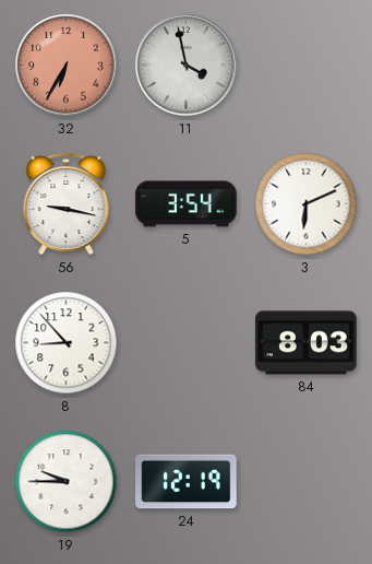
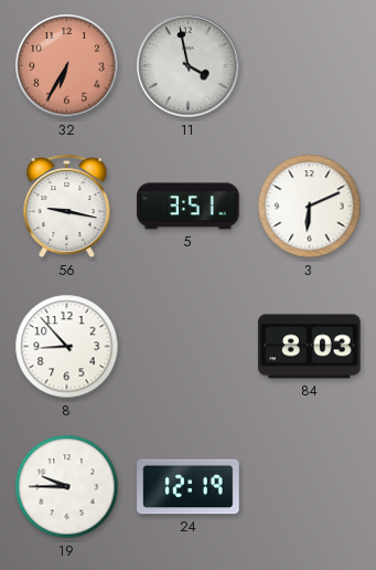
5: 3:54 -> 3:51 (189, 207)
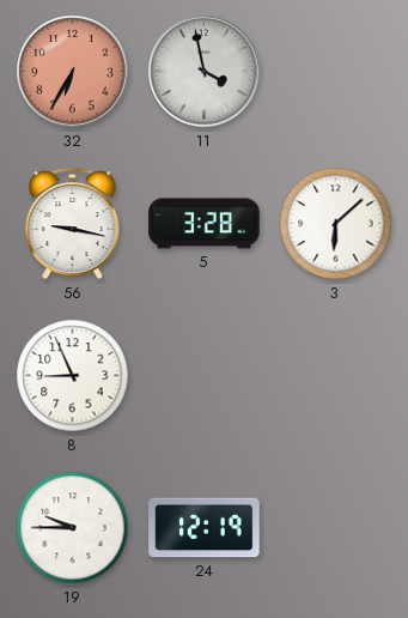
5: 3:51 -> 3:28 (205, 224)
3: 6:11 -> 6:08 (336, 224)
8: 8:53 -> 8:56 (73, 376)
84: 8:03 -> none (310, 347)
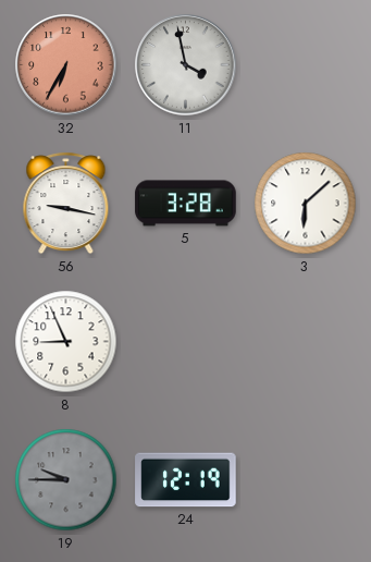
19 dial: white -> grey (66, 480)
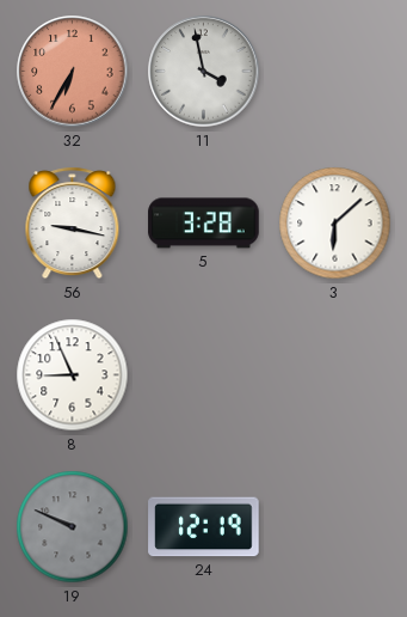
19: 9:45 -> 9:49 (73, 527)
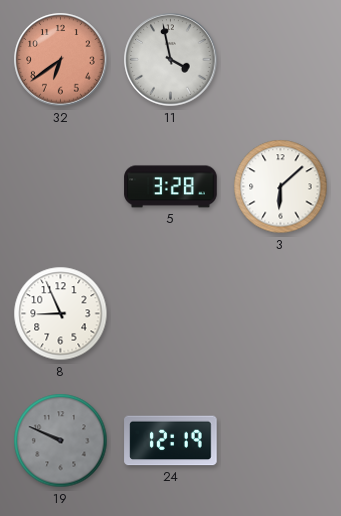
32: 6:35 -> 6:39 (61, 60)
56: 9:17 -> none (73, 224)
